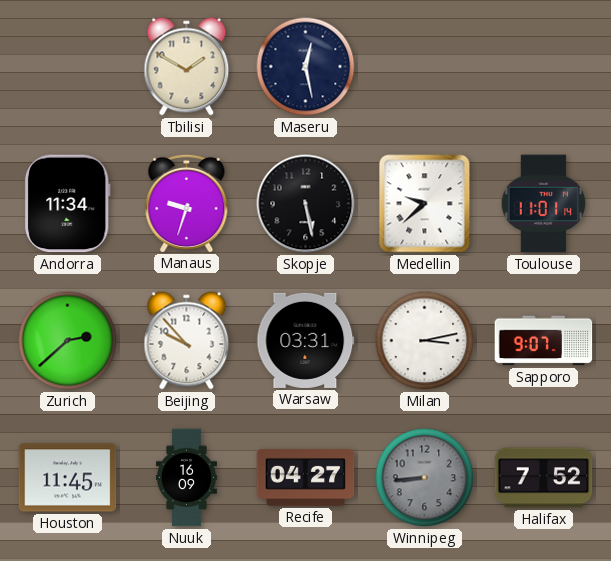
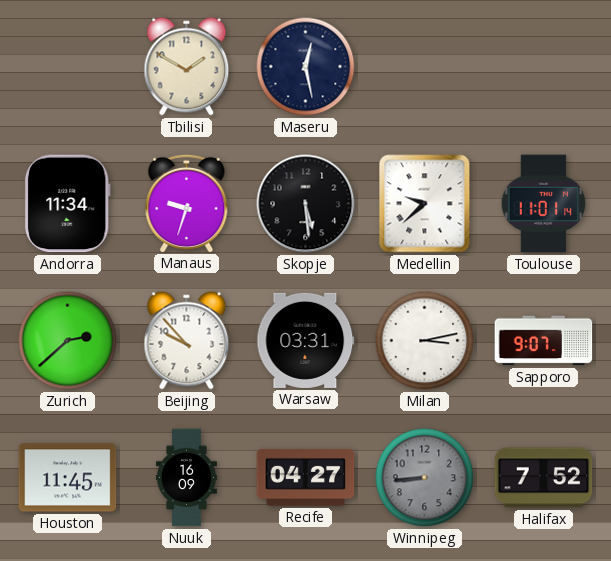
Skopje: 5:28 -> 5:29 (306, 204)
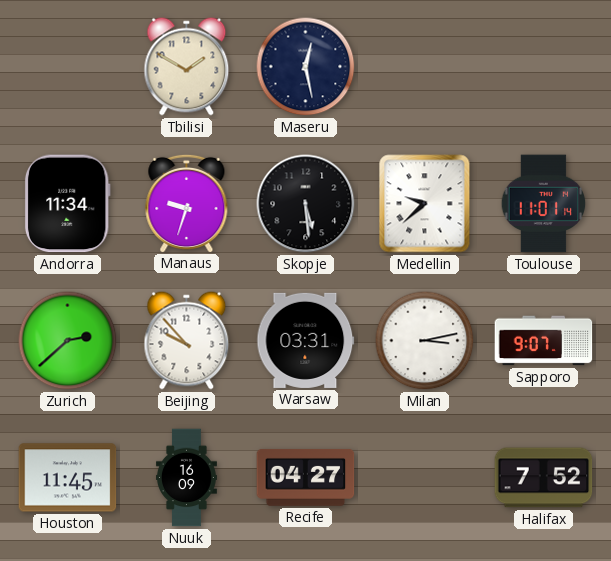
Winnipeg: 8:44 -> none (425, 478)
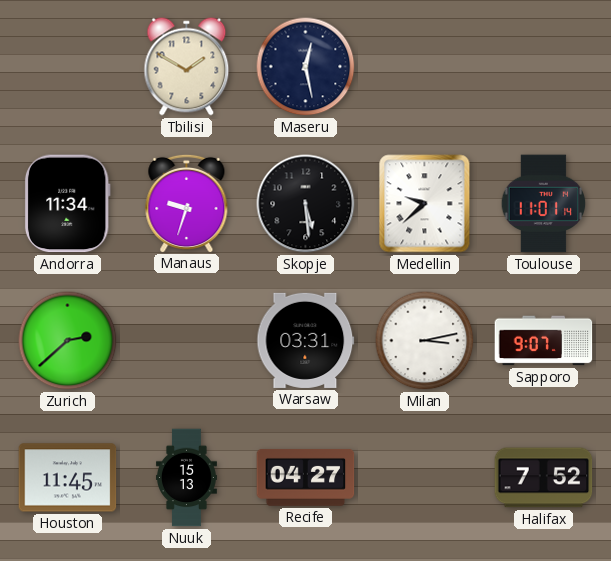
Beijing: 9:53 -> none (187, 341)
Nuuk: 16:09 -> 15:13 (186, 478)
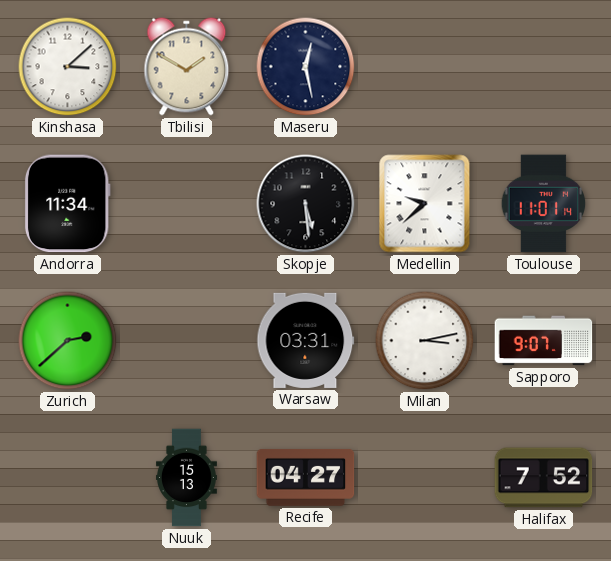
Kinshasa: none -> 3:08 (68, 67)
Manaus: 9:33 -> none (187, 203)
Houston: 11:45 -> none (68, 478)
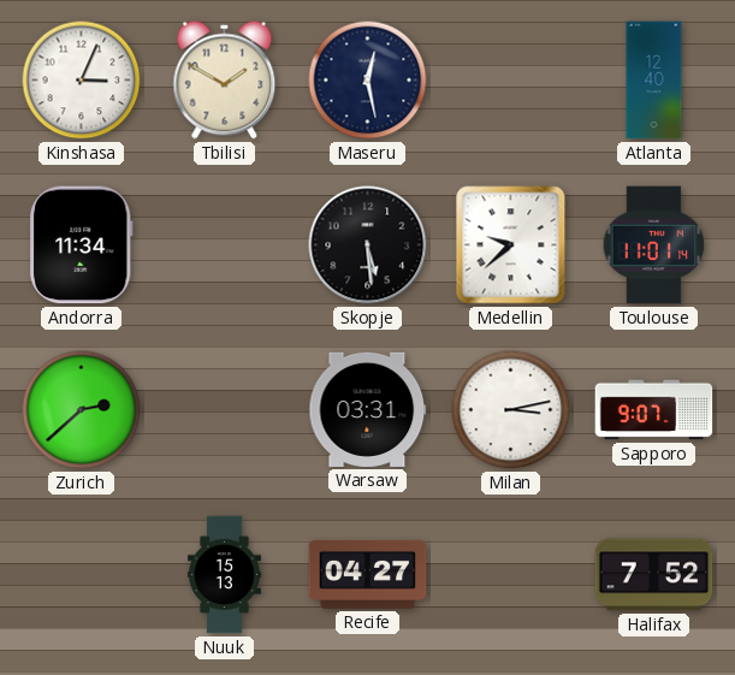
Kinshasa: 3:08 -> 3:04 (82, 81)
Atlanta: none -> 12:40 (654, 81)
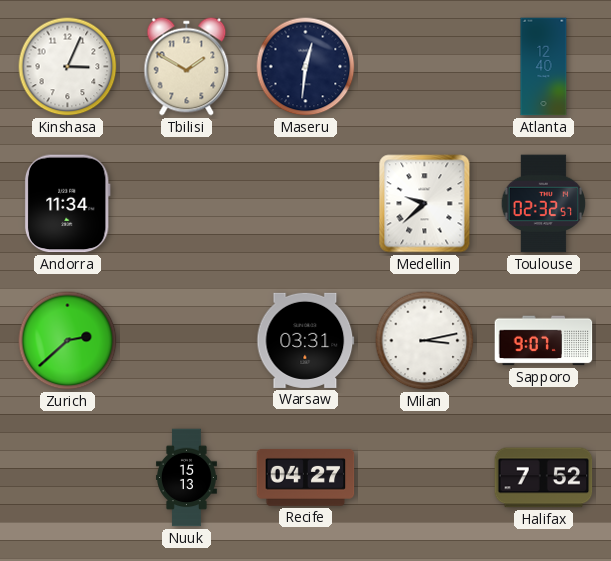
Maseru: 12:28 -> 12:31 (306, 67)
Skopje: 5:29 -> none (368, 245)
Toulouse: 11:01 -> 02:32 (544, 204)
